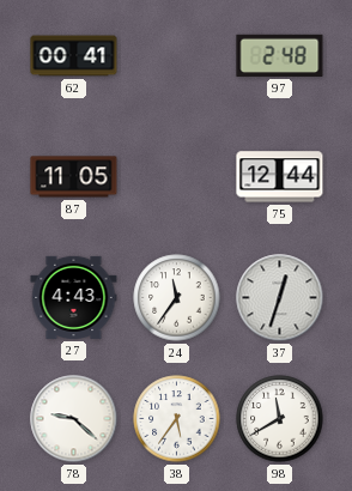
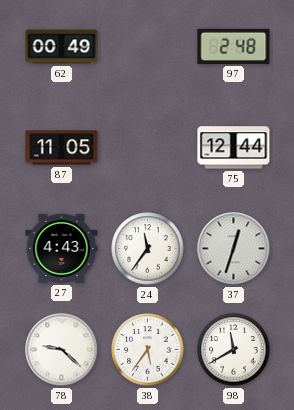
62: 00:41 -> 00:49 (62, 47)
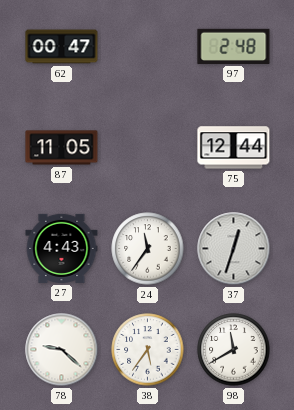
62: 00:49 -> 00:47 (62, 47)
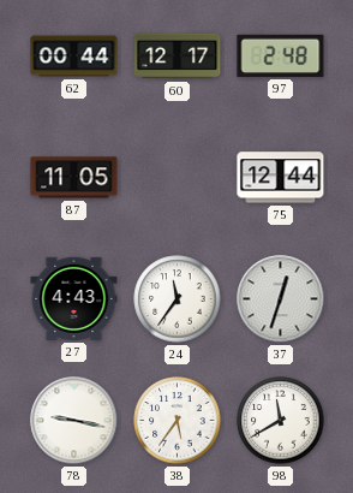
62: 00:47 -> 00:44 (74, 57)
60: none -> 12:17 (178, 57)
78: 9:22 -> 9:17 (74, 421)
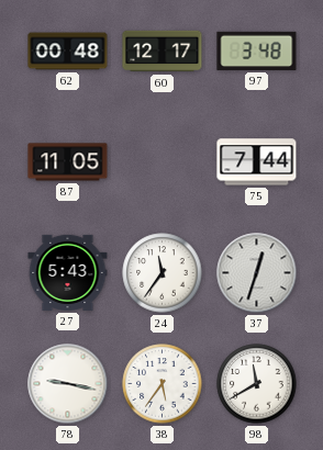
62: 00:44 -> 00:48 (68, 52)
97: 2:48 -> 3:48 (257, 50)
75: 12:44 -> 7:44 (257, 162)
27: 4:43 -> 5:43 (68, 272)
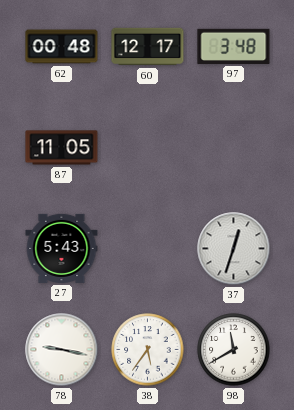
75: 7:44 -> none (257, 162)
24: 11:36 -> none (163, 273)
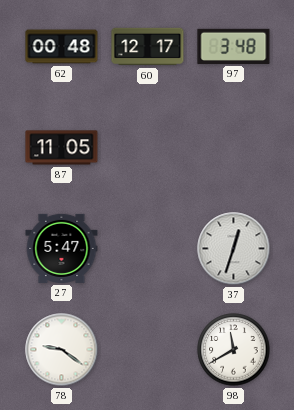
27: 5:43 -> 5:47 (62, 248)
78: 9:17 -> 9:21 (62, 350)
38: 5:36 -> none (148, 350)
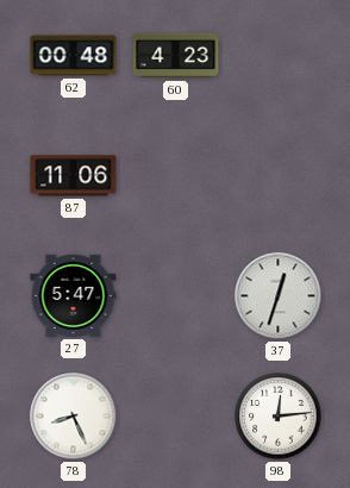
60: 12:17 -> 4:23 (176, 56)
97: 3:48 -> none (234, 46)
87: 11:05 -> 11:06 (74, 176)
78: 9:21 -> 8:26 (74, 417)
98: 11:40 -> 12:14 (279, 417)
